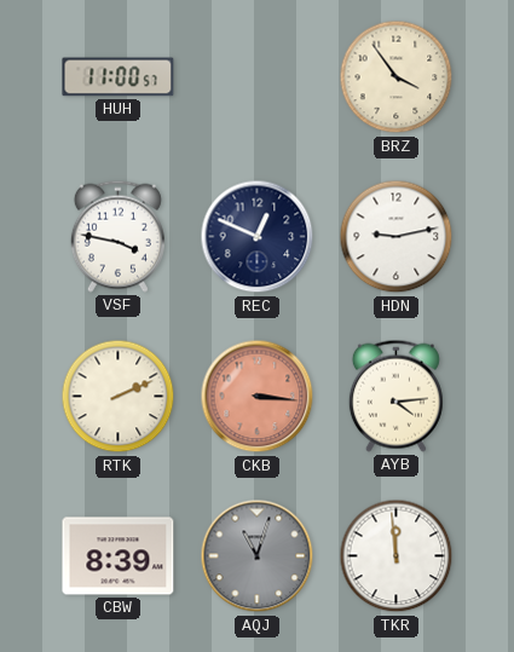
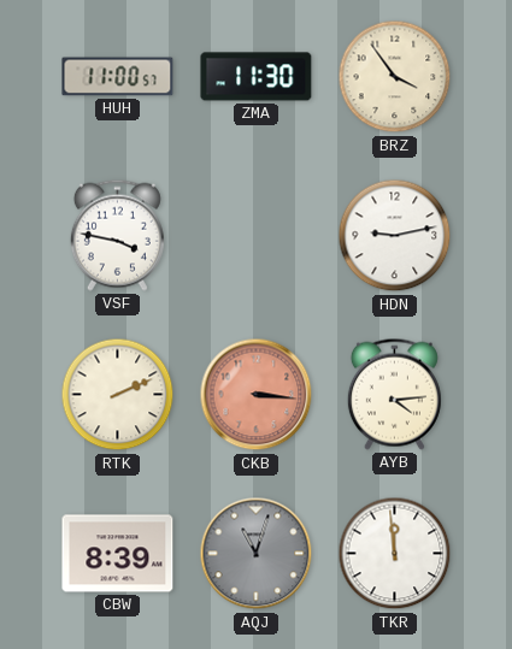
ZMA: none -> 11:30 (257, 77)
REC: 12:49 -> none (258, 237)
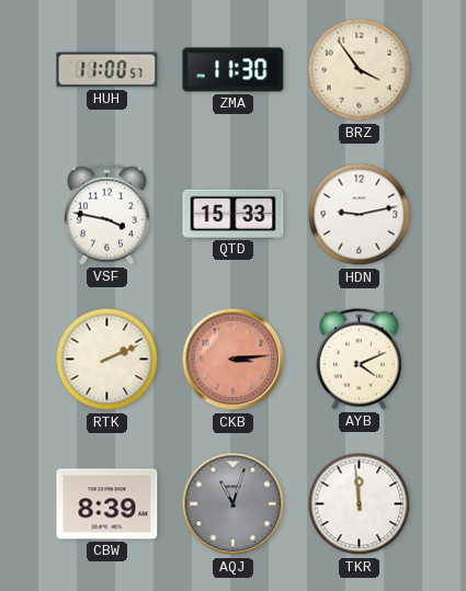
QTD: none -> 15:33 (234, 214)
CKB: 3:16 -> 3:14 (234, 360)
AYB: 4:14 -> 4:11 (359, 359)
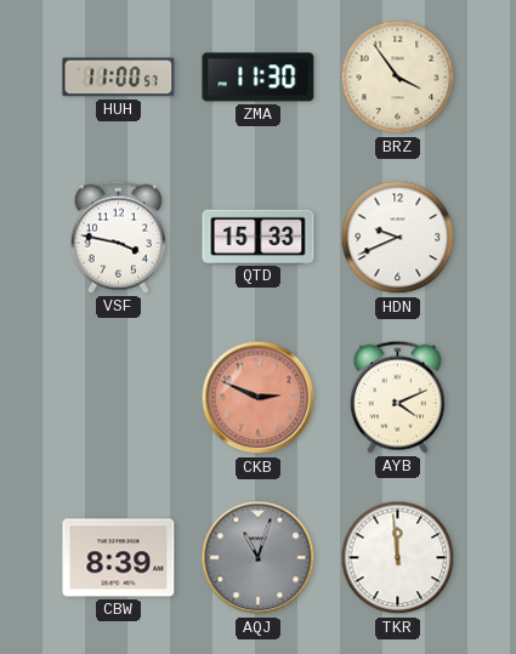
HDN: 9:13 -> 9:41 (398, 238)
RTK: 2:11 -> none (107, 360)
CKB: 3:14 -> 2:49 (259, 398)
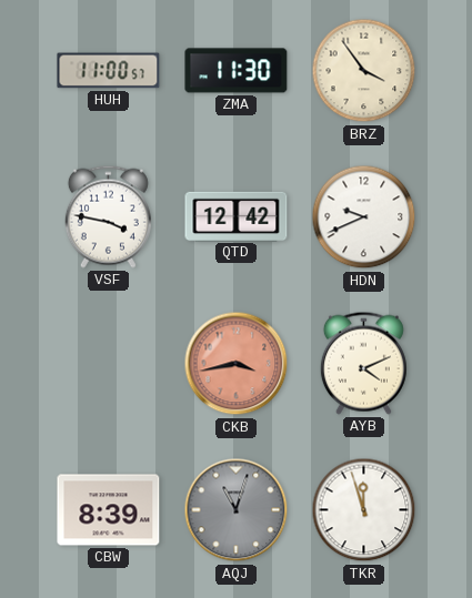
QTD: 15:33 -> 12:42 (237, 216)
CKB: 2:49 -> 3:43 (237, 364)
TKR: 11:59 -> 11:57 (364, 510)
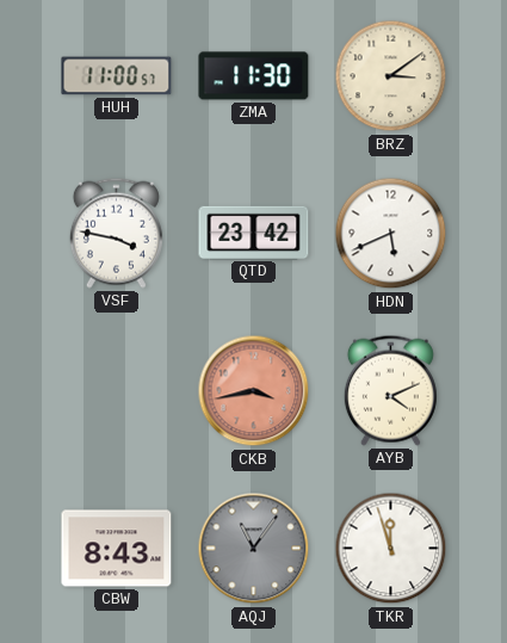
BRZ: 3:54 -> 3:09 (391, 76)
QTD: 12:42 -> 23:42 (254, 233)
HDN: 9:41 -> 5:41 (391, 234)
CBW: 8:39 -> 8:43 (117, 549)
AQJ: 11:03 -> 11:06 (254, 549)
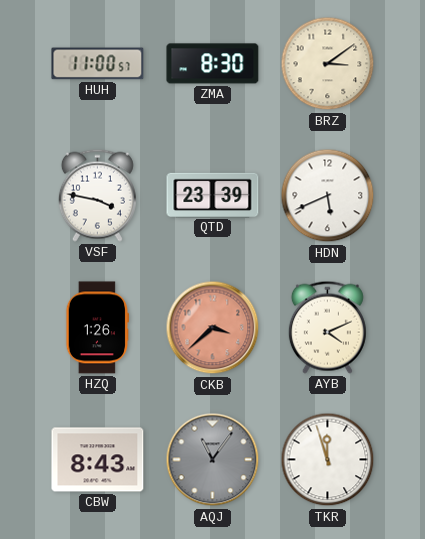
ZMA: 11:30 -> 8:30 (213, 64)
QTD: 23:42 -> 23:39 (213, 195)
HZQ: none -> 1:26 (97, 328)
CKB: 3:43 -> 3:38 (213, 328)
